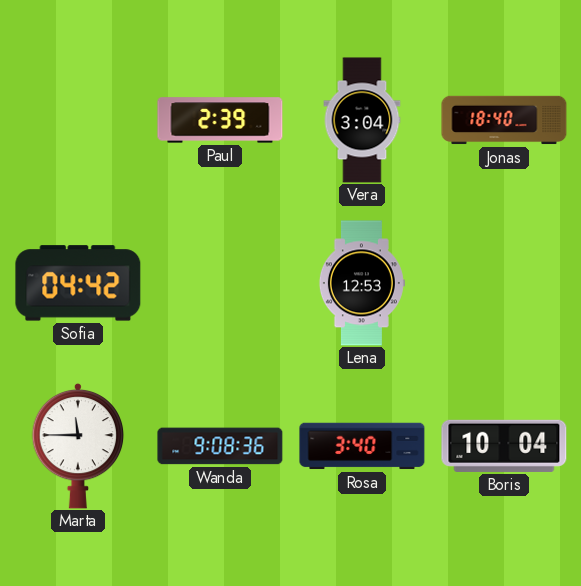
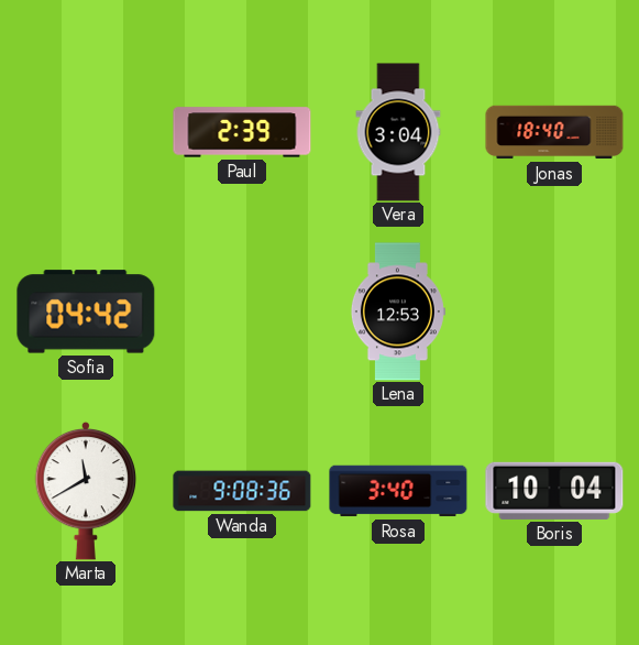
Marta: 11:45 -> 11:40 (86, 491)
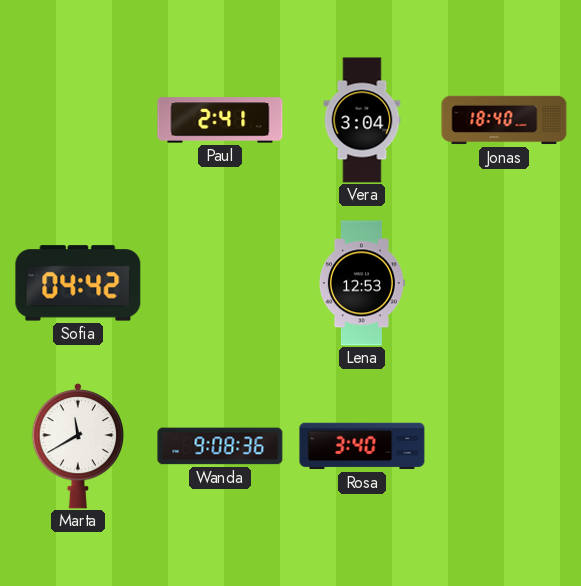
Paul: 2:39 -> 2:41 (220, 120)
Boris: 10:04 -> none (554, 491)
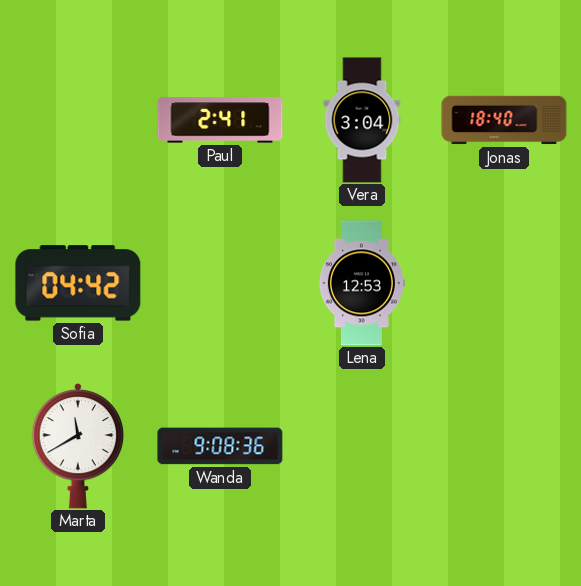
Rosa: 3:40 -> none (362, 446)
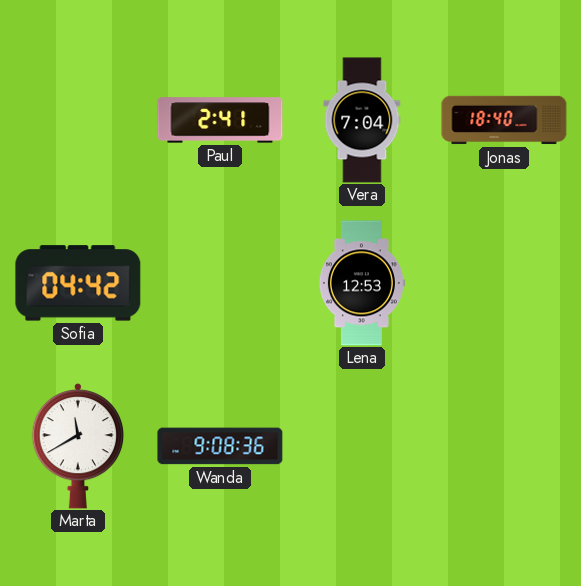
Vera: 3:04 -> 7:04 (362, 120)
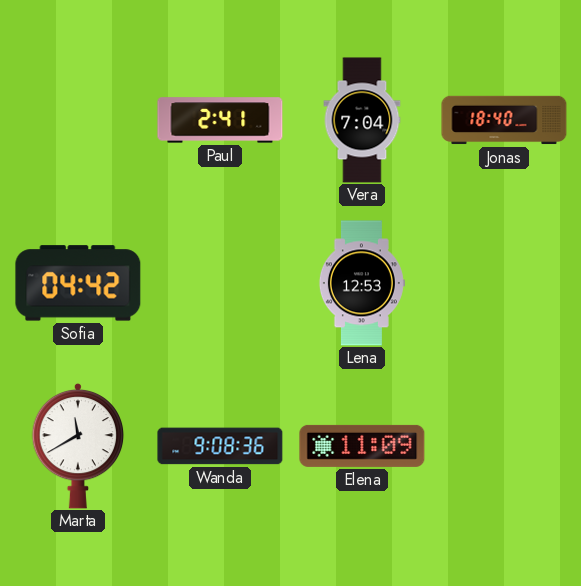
Elena: none -> 11:09 (362, 446)
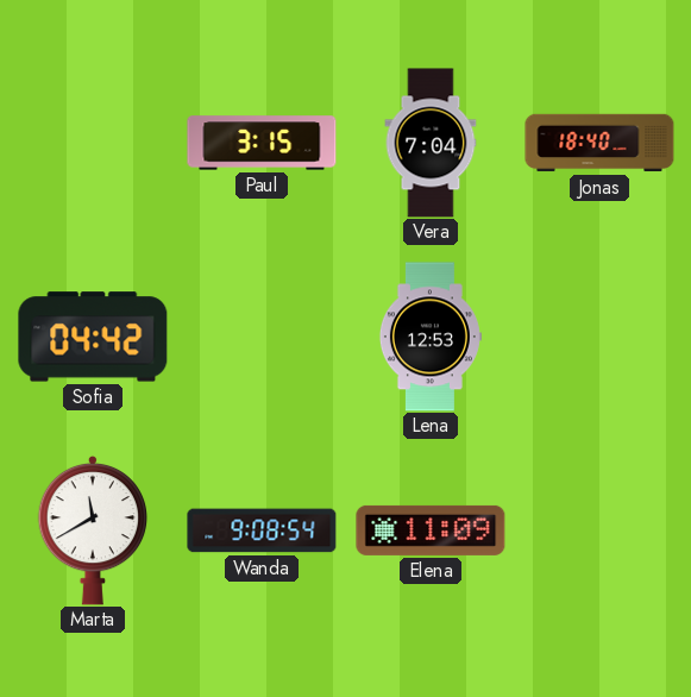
Paul: 2:41 -> 3:15 (262, 143)
Wanda: 9:08:36 -> 9:08:54 (262, 530)
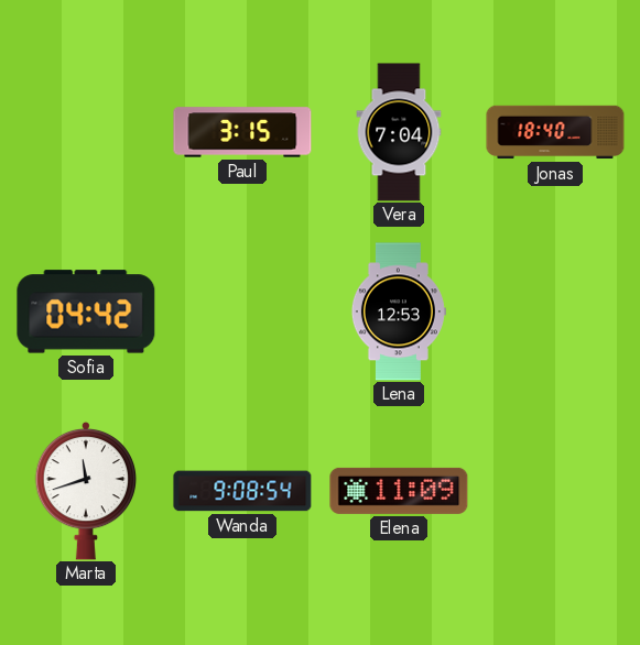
Marta: 11:40 -> 11:42 (86, 491)
